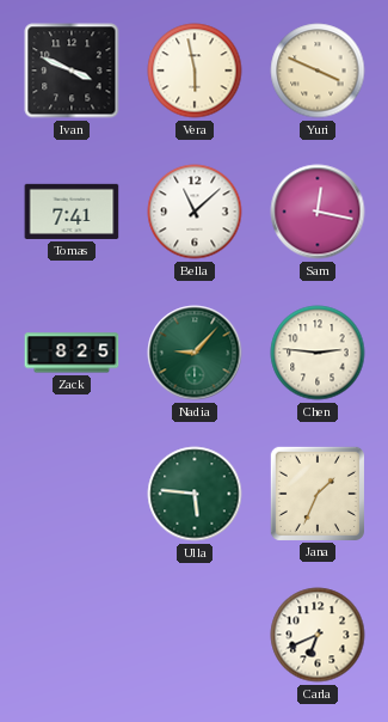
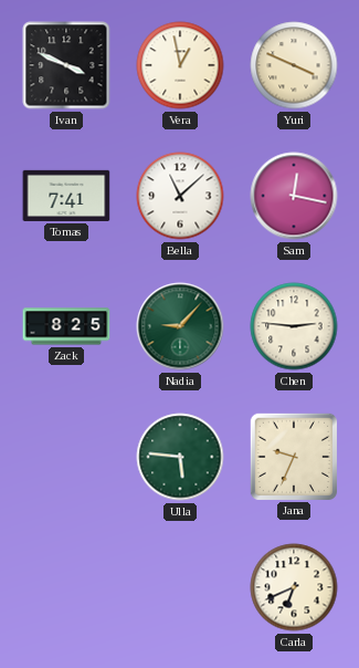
Vera: 5:58 -> 12:58 (180, 65)
Jana: 1:34 -> 9:34 (293, 456)
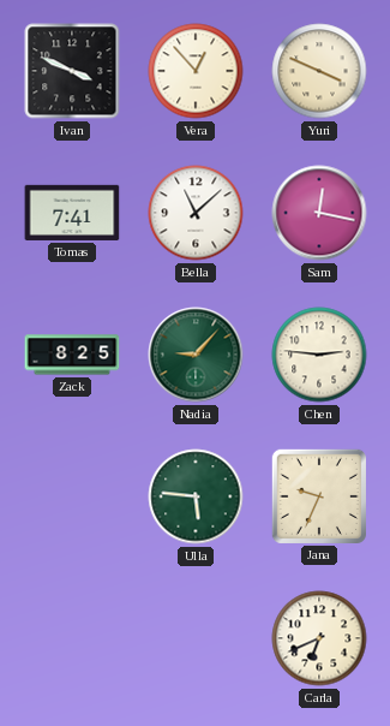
Vera: 12:58 -> 12:53 (196, 71)
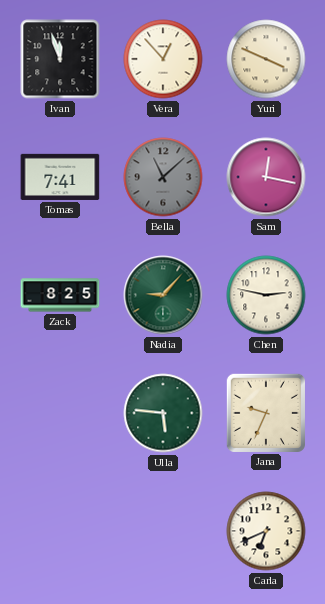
Ivan: 3:49 -> 11:57 (60, 59)
Bella dial: white -> grey (163, 177)
Chen: 2:46 -> 2:47 (266, 295)
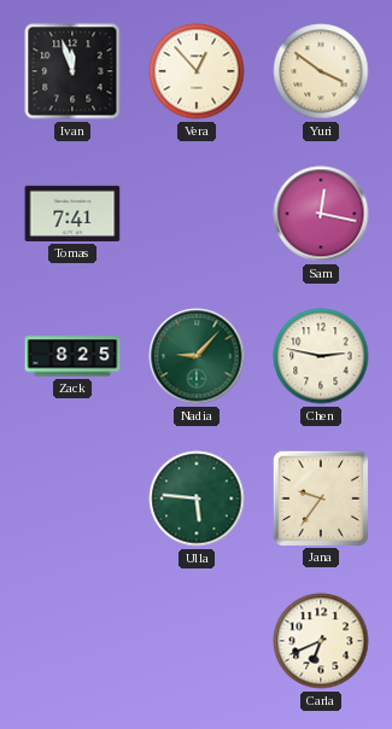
Yuri: 3:49 -> 3:51 (321, 71)
Bella: 11:08 -> none (163, 177)
Jana: 9:34 -> 9:36 (320, 497)
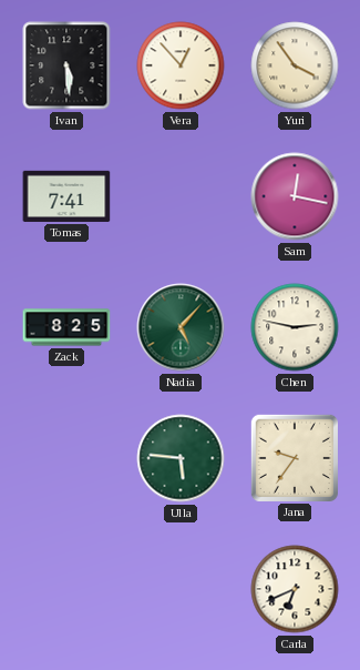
Ivan: 11:57 -> 5:29 (66, 65)
Yuri: 3:51 -> 3:54 (295, 65)
Nadia: 9:07 -> 5:07 (181, 327)
